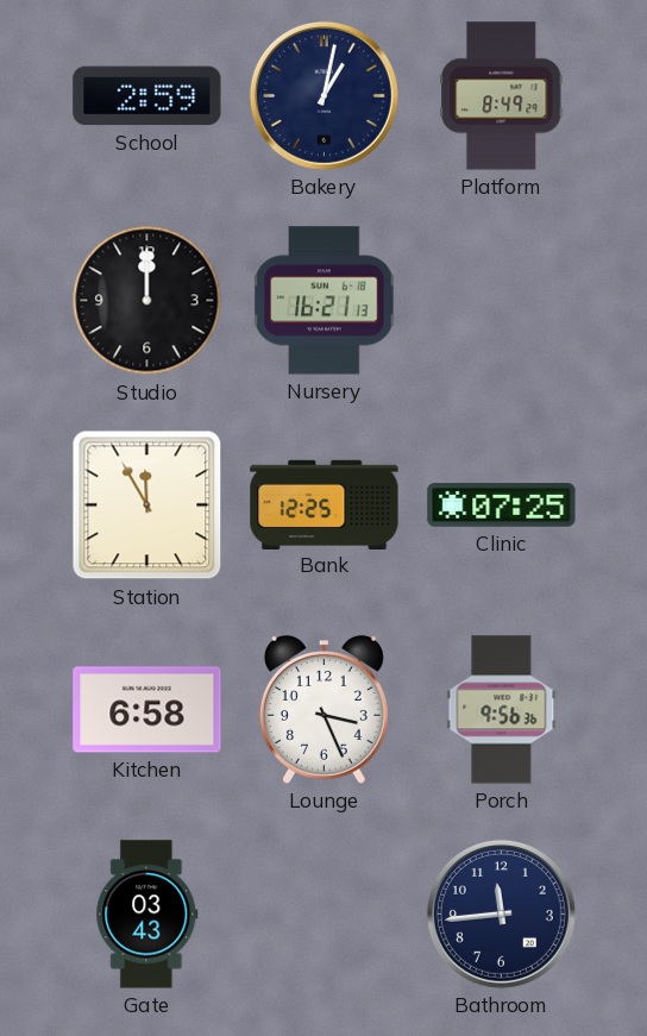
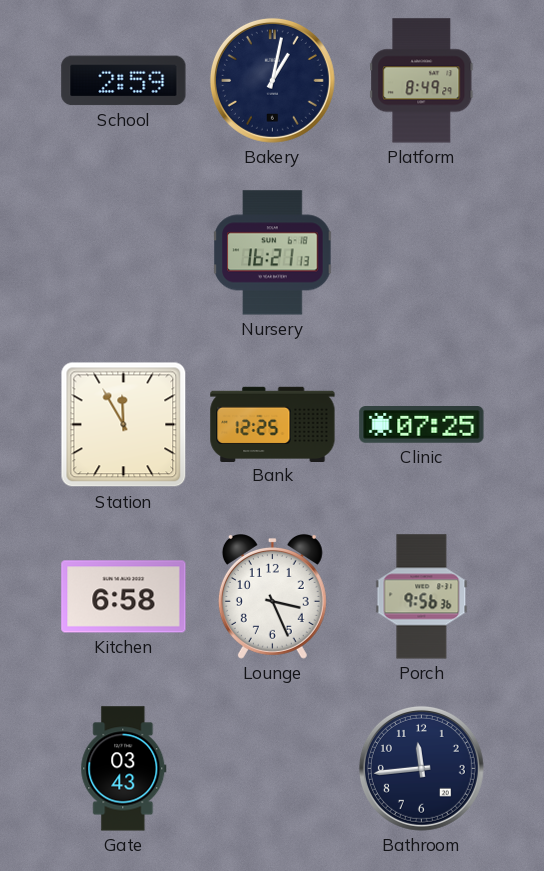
Studio: 12:00 -> none (147, 301)
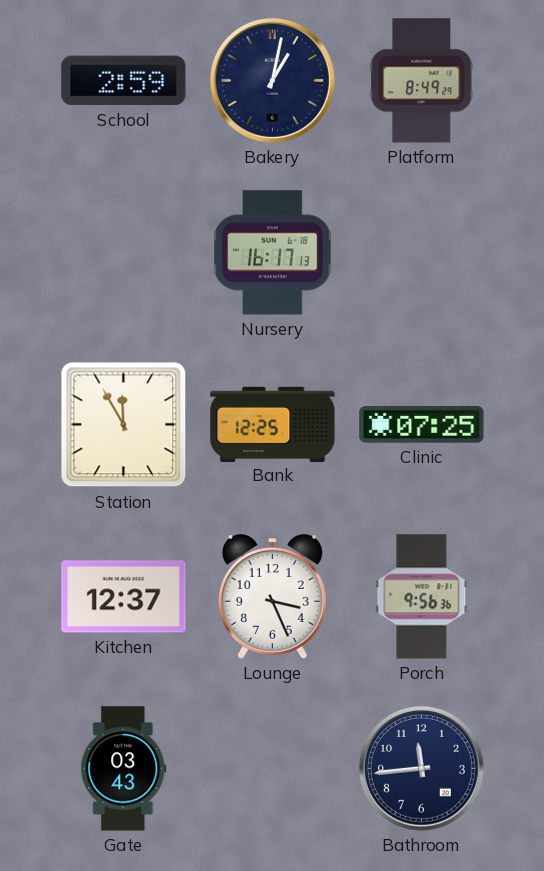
Nursery: 16:21 -> 16:17 (273, 253)
Kitchen: 6:58 -> 12:37 (124, 597)
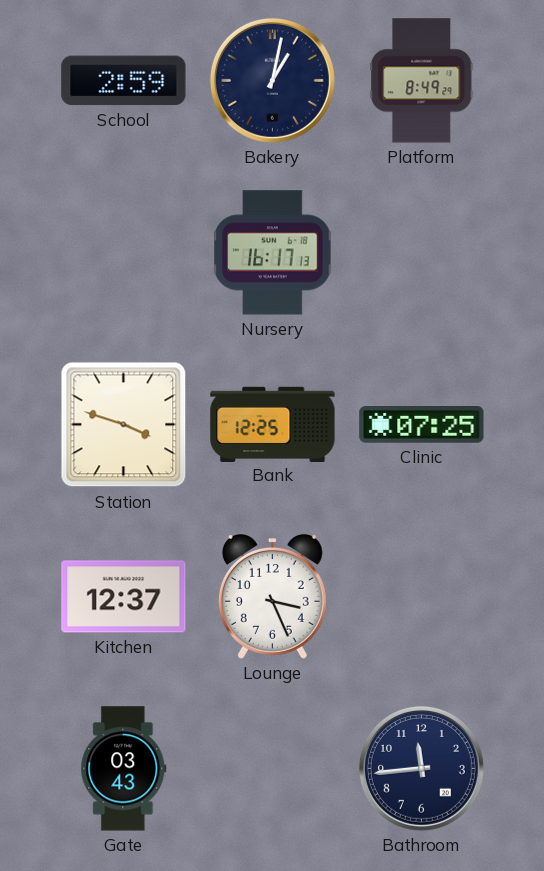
Station: 11:55 -> 3:48 (124, 425)
Porch: 9:56 -> none (422, 597)
